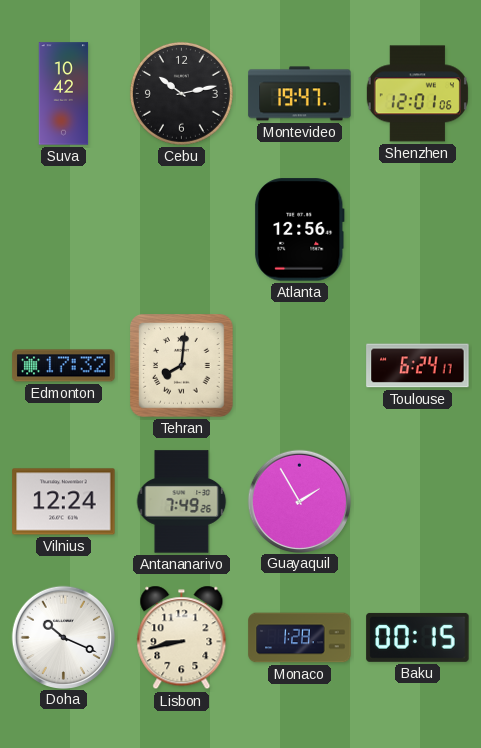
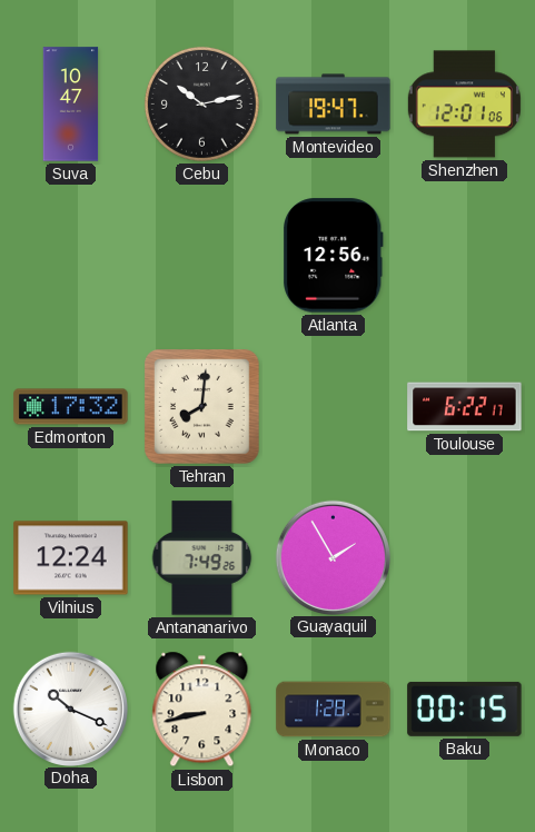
Suva: 10:42 -> 10:47 (71, 105)
Toulouse: 6:24 -> 6:22 (465, 407)
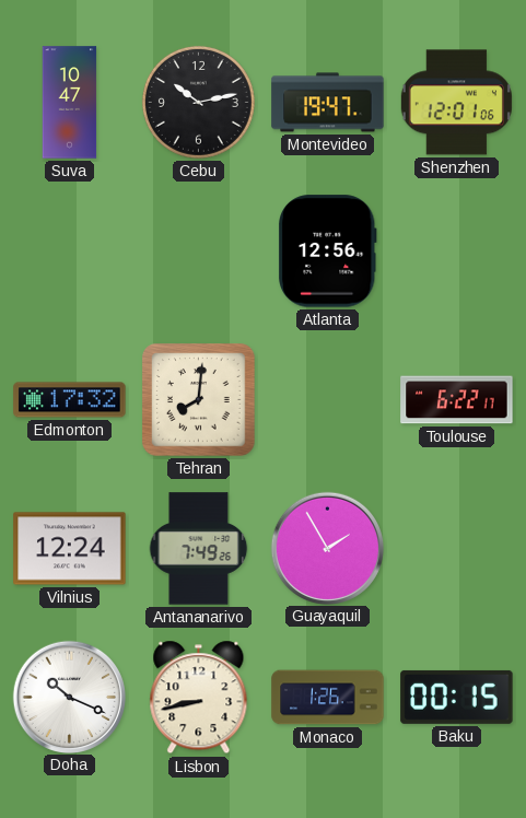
Monaco: 1:28 -> 1:26 (328, 698)
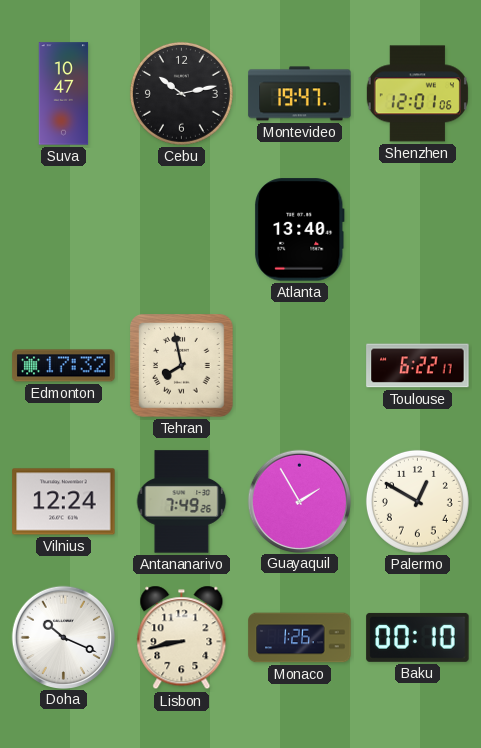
Atlanta: 12:56 -> 13:40 (300, 230)
Tehran: 8:01 -> 7:58 (182, 366)
Palermo: none -> 12:50 (417, 501)
Baku: 00:15 -> 00:10 (418, 637)
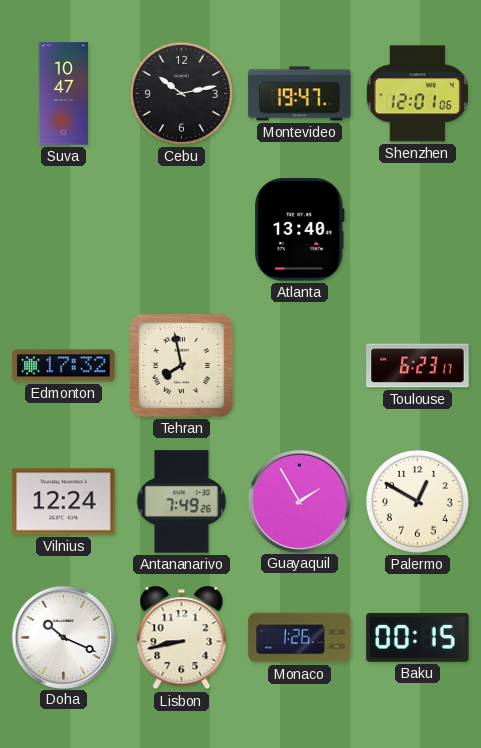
Toulouse: 6:22 -> 6:23 (418, 366)
Baku: 00:10 -> 00:15 (418, 637)
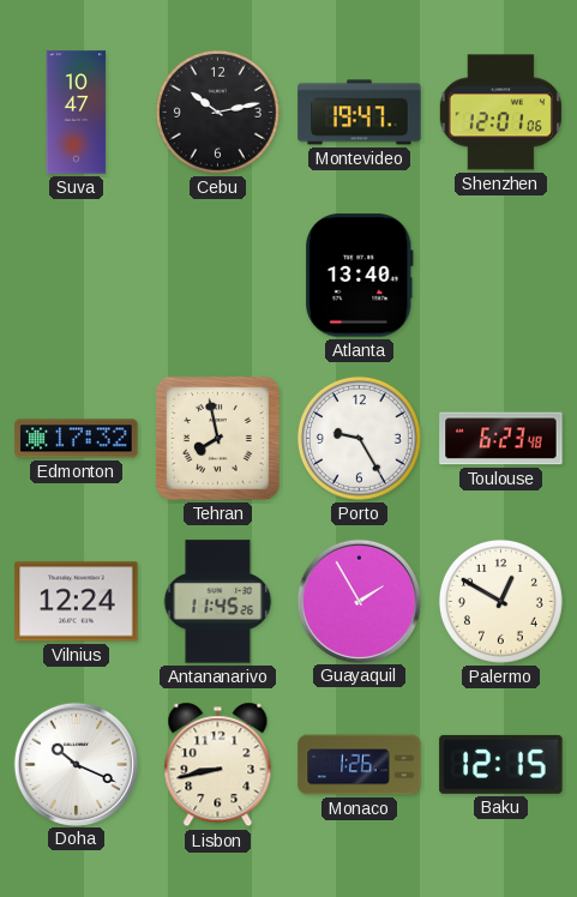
Porto: none -> 9:25 (359, 438)
Toulouse: 6:23:17 -> 6:23:48 (501, 439)
Antananarivo: 7:49 -> 11:45 (218, 602)
Baku: 00:15 -> 12:15 (501, 764)
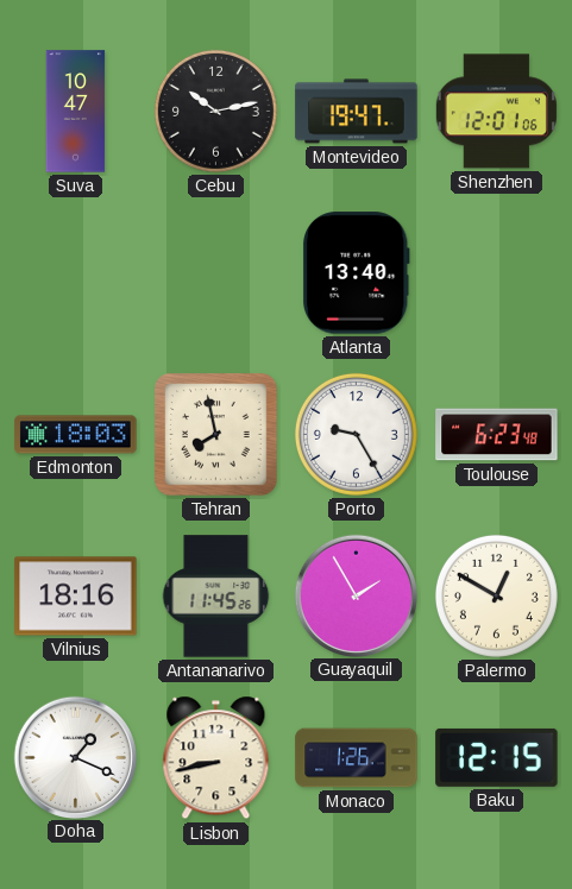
Edmonton: 17:32 -> 18:03 (76, 435)
Vilnius: 12:24 -> 18:16 (76, 597)
Doha: 10:19 -> 1:19 (75, 757)
